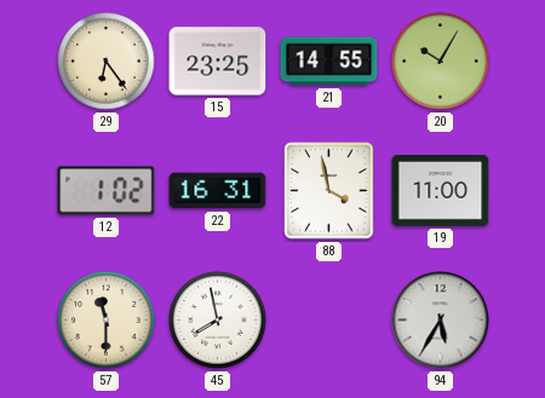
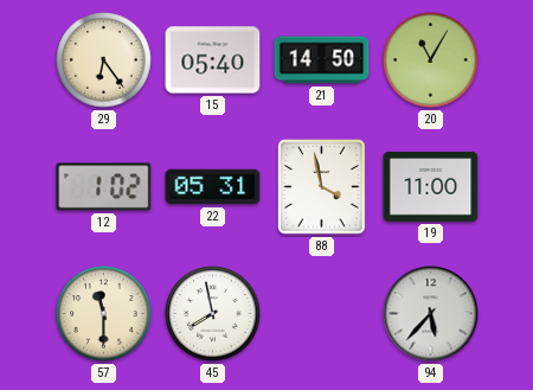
15: 23:25 -> 05:40 (213, 60)
21: 14:55 -> 14:50 (322, 60)
20: 10:05 -> 11:05 (431, 60)
22: 16:31 -> 05:31 (213, 187)
94: 5:35 -> 5:37 (431, 314)
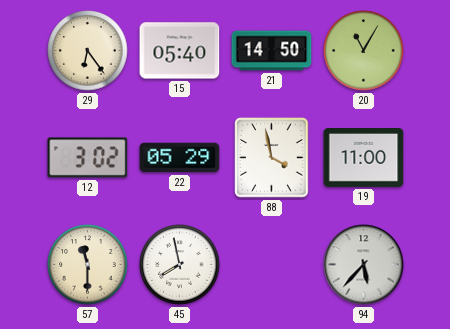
12: 1:02 -> 3:02 (88, 158)
22: 05:31 -> 05:29 (180, 158)
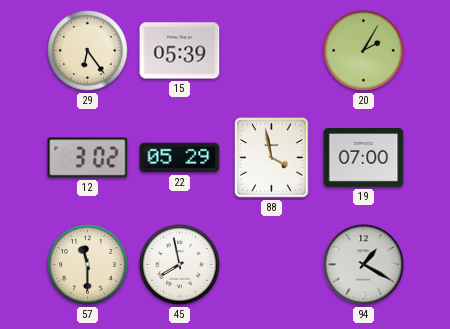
15: 05:40 -> 05:39 (180, 51)
21: 14:50 -> none (272, 51)
20: 11:05 -> 2:05 (364, 51)
19: 11:00 -> 07:00 (364, 158)
94: 5:37 -> 1:20 (364, 265)
